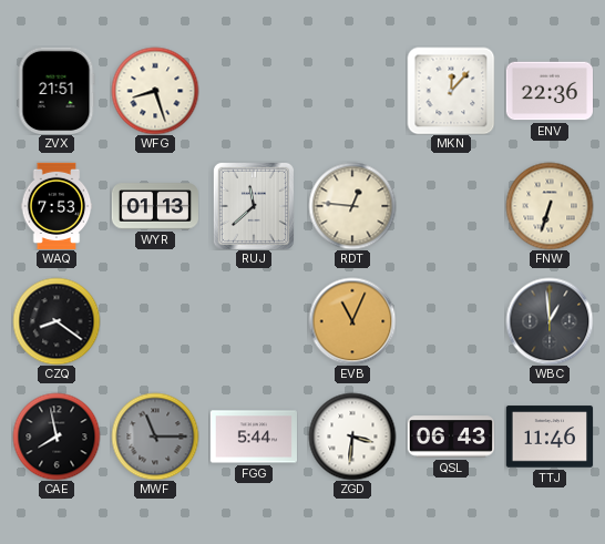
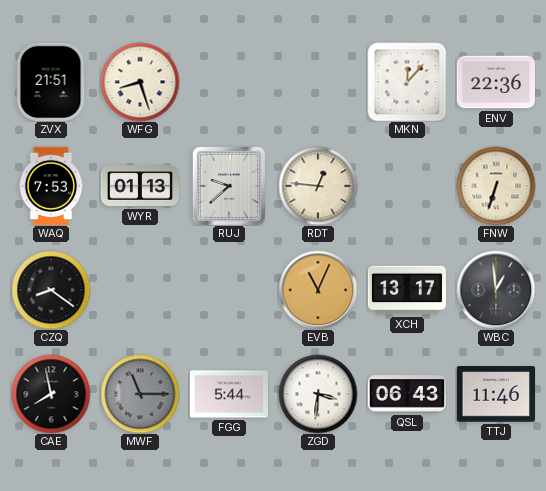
RUJ: 11:38 -> 9:38 (229, 186)
XCH: none -> 13:17 (406, 290)
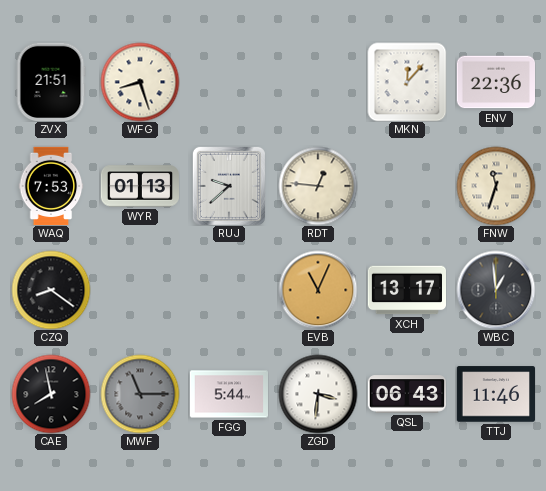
FNW: 6:33 -> 11:33 (496, 186)
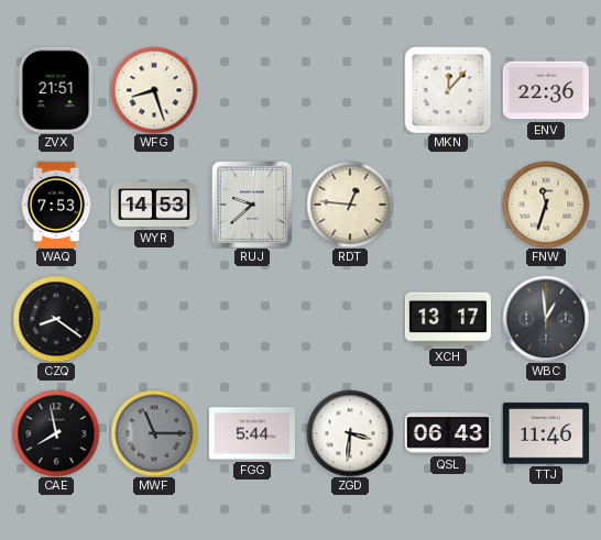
WYR: 01:13 -> 14:53 (153, 205)
EVB: 11:04 -> none (318, 290)
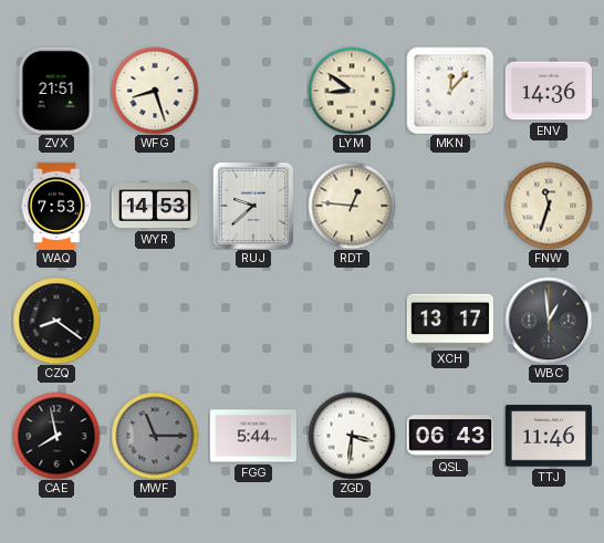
LYM: none -> 8:51 (352, 91)
ENV: 22:36 -> 14:36 (548, 91)
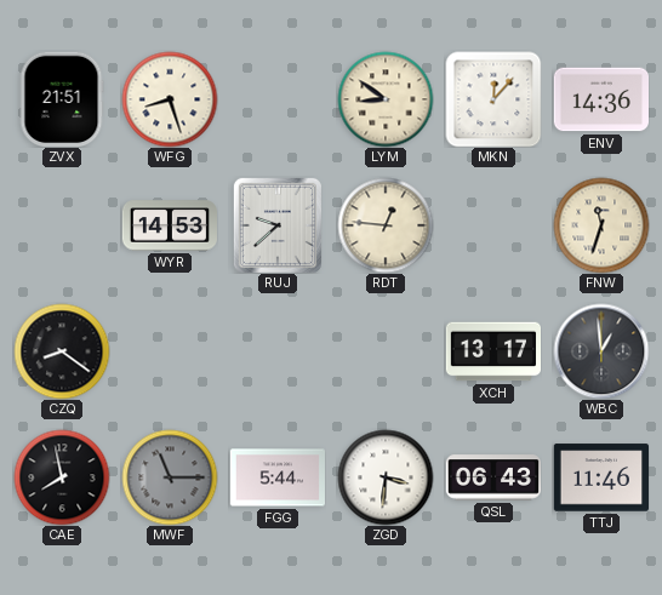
WAQ: 7:53 -> none (56, 205)
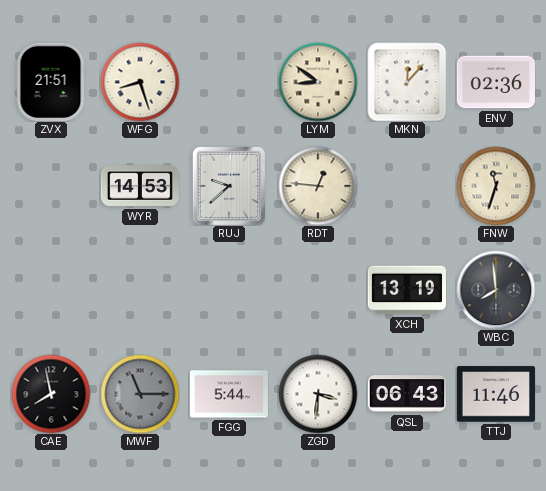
ENV: 14:36 -> 02:36 (495, 82)
CZQ: 8:21 -> none (62, 351)
XCH: 13:17 -> 13:19 (406, 290)
WBC: 12:59 -> 7:59 (496, 290)
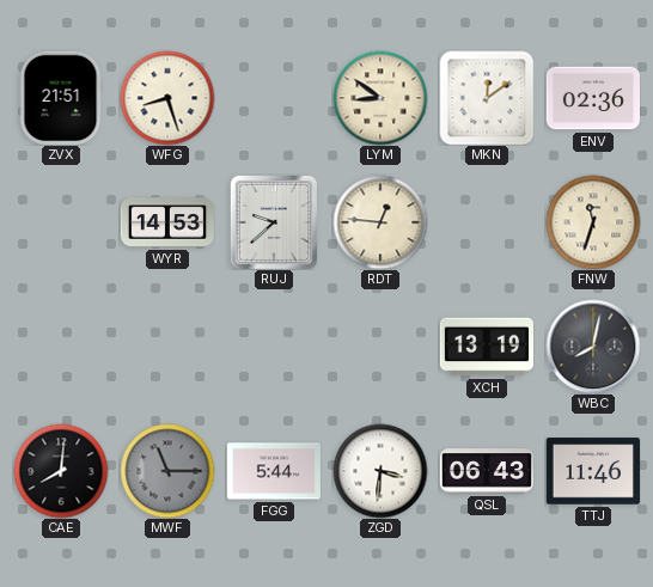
MKN: 12:07 -> 12:09 (487, 98)
WBC: 7:59 -> 8:02 (593, 347)
CAE: 7:58 -> 8:01 (61, 471)
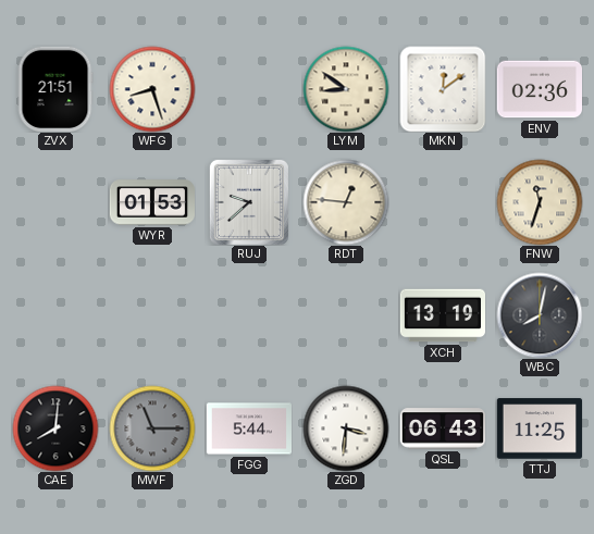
WYR: 14:53 -> 01:53 (151, 202)
TTJ: 11:46 -> 11:25 (539, 429)
